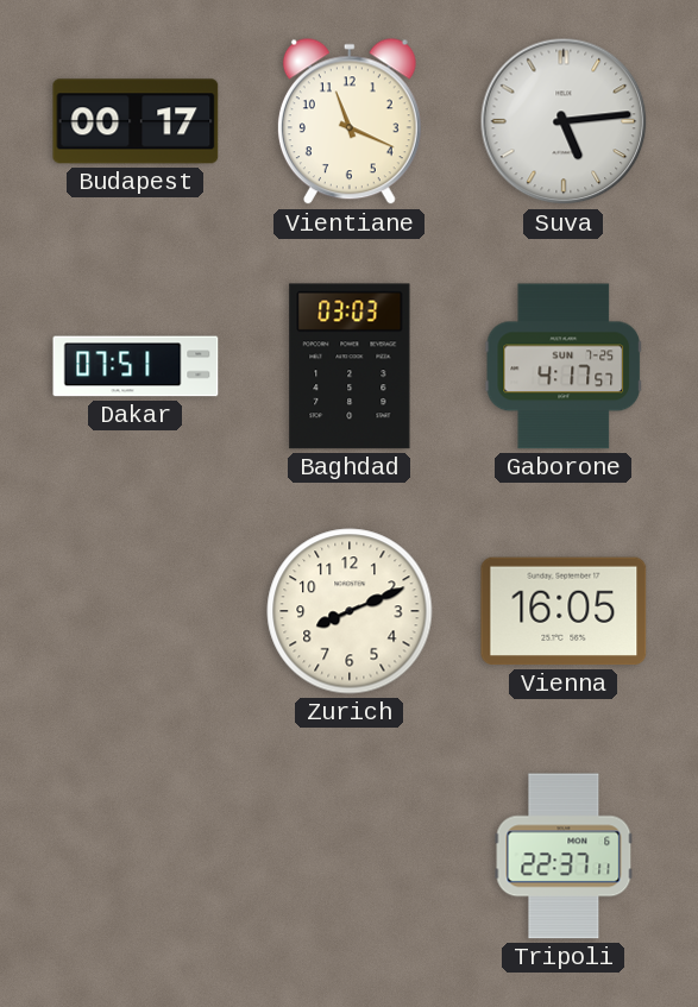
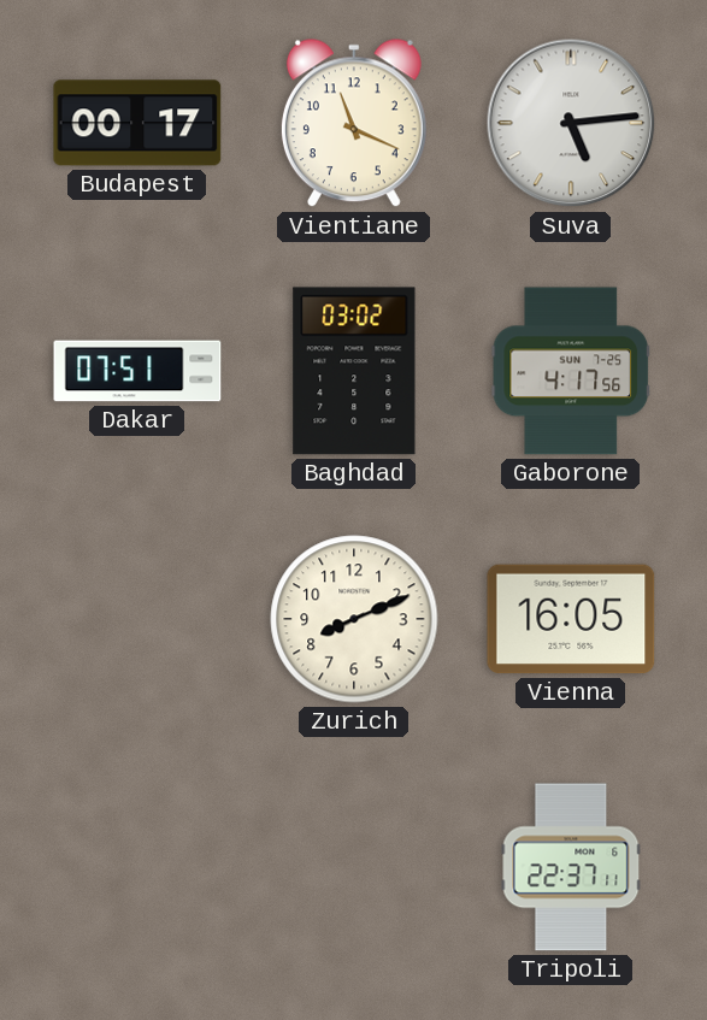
Baghdad: 03:03 -> 03:02 (354, 371)
Gaborone: 4:17:57 -> 4:17:56 (571, 371)
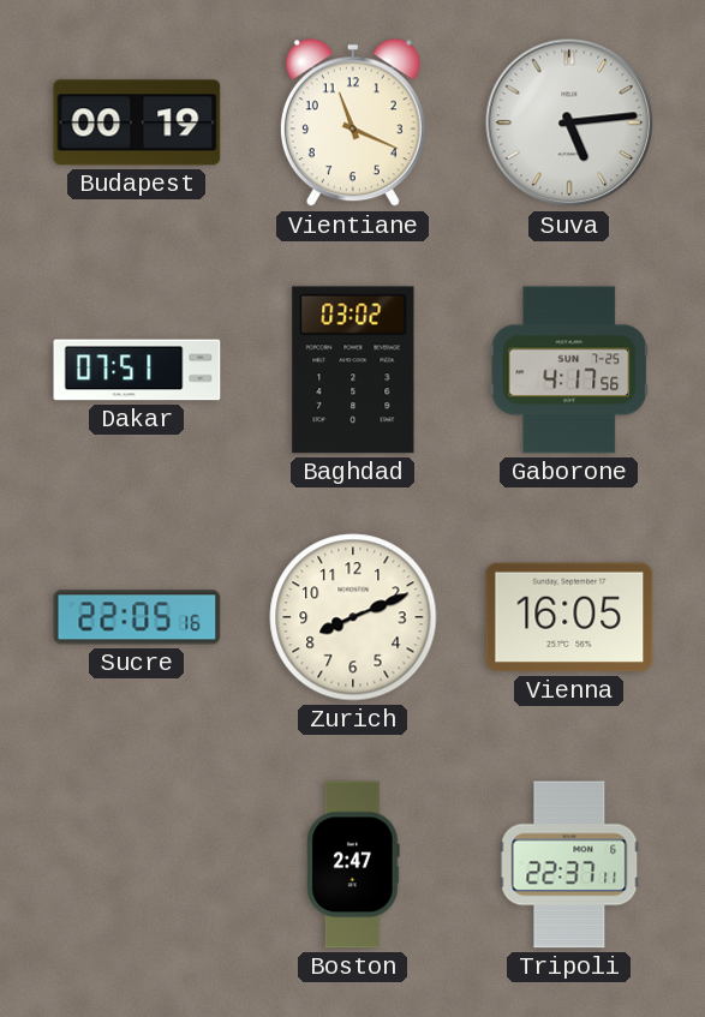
Budapest: 00:17 -> 00:19 (137, 122)
Sucre: none -> 22:05 (137, 617)
Boston: none -> 2:47 (353, 865)
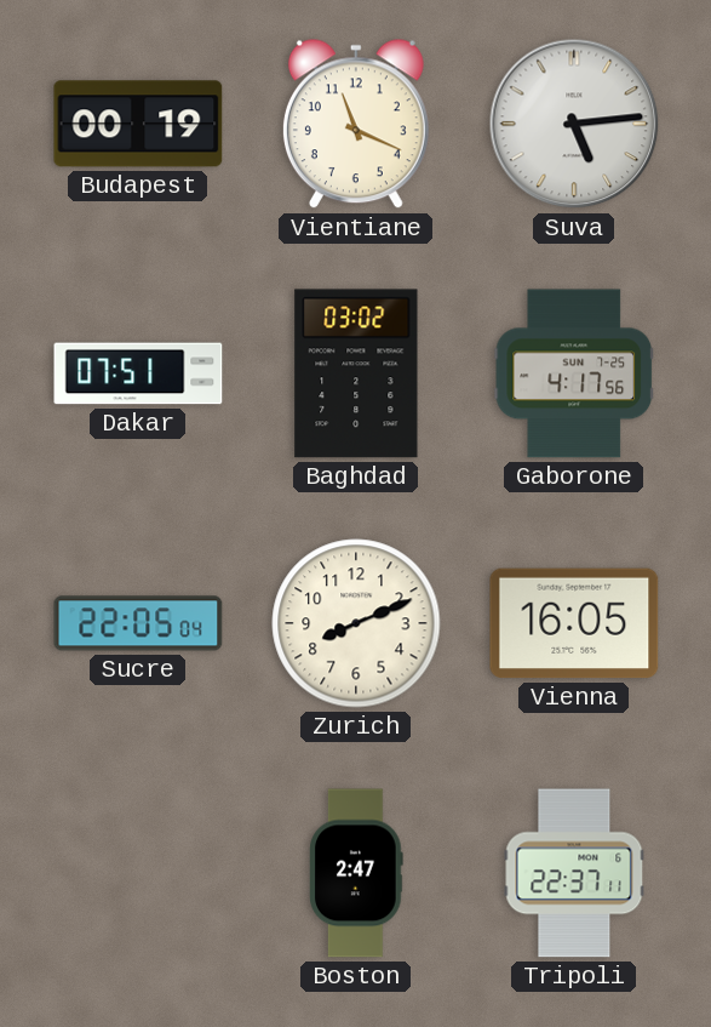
Sucre: 22:05:16 -> 22:05:04 (138, 623)
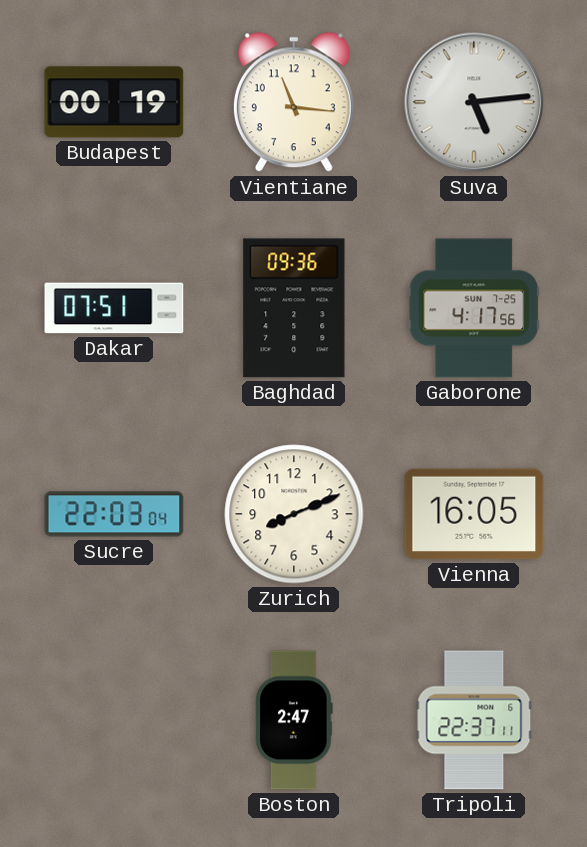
Vientiane: 11:19 -> 11:16 (294, 103)
Baghdad: 03:02 -> 09:36 (294, 308)
Sucre: 22:05 -> 22:03 (114, 514)
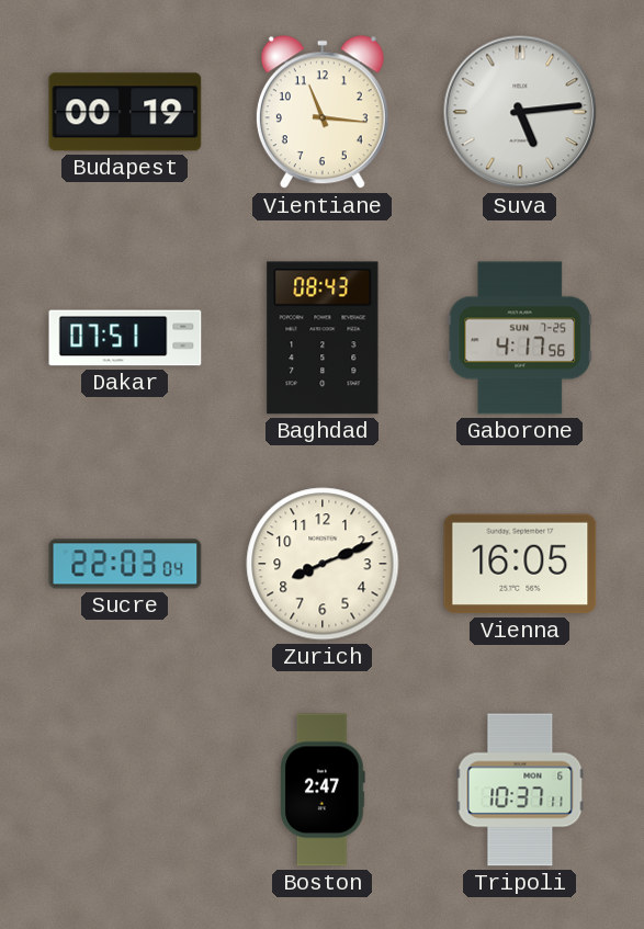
Baghdad: 09:36 -> 08:43 (323, 338)
Tripoli: 22:37 -> 10:37 (520, 790)
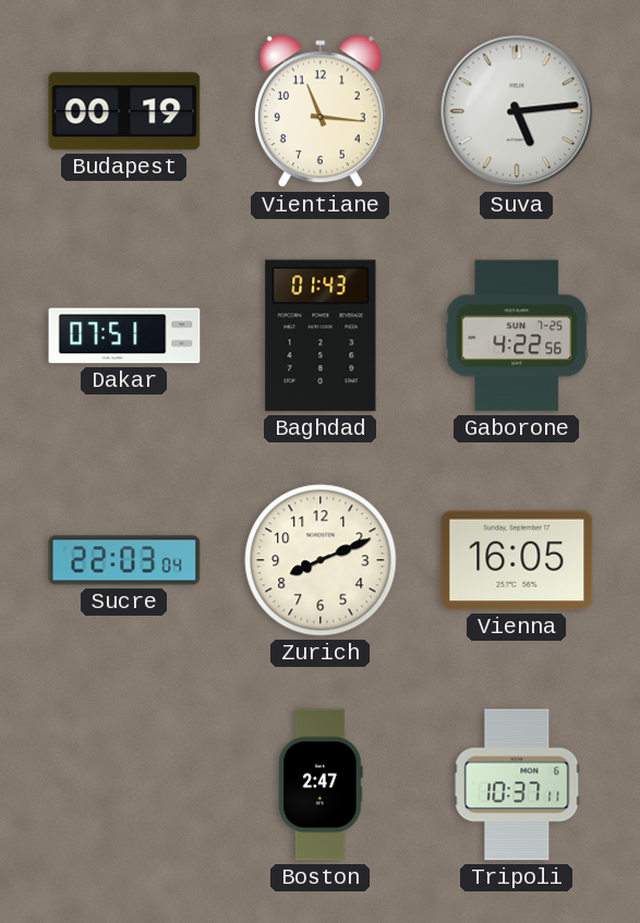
Baghdad: 08:43 -> 01:43 (321, 336)
Gaborone: 4:17 -> 4:22 (517, 336)
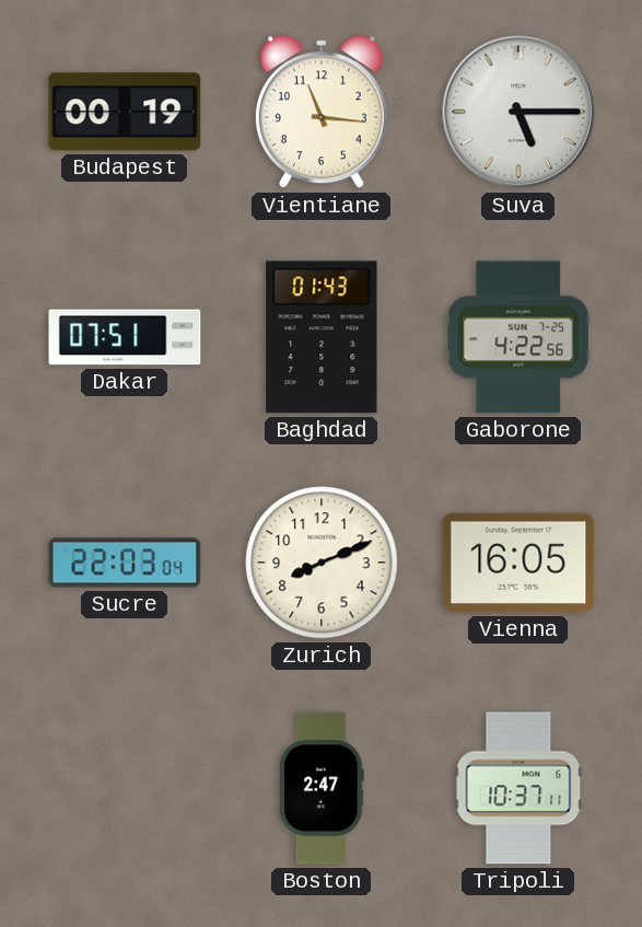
Suva: 5:14 -> 5:15 (518, 112)
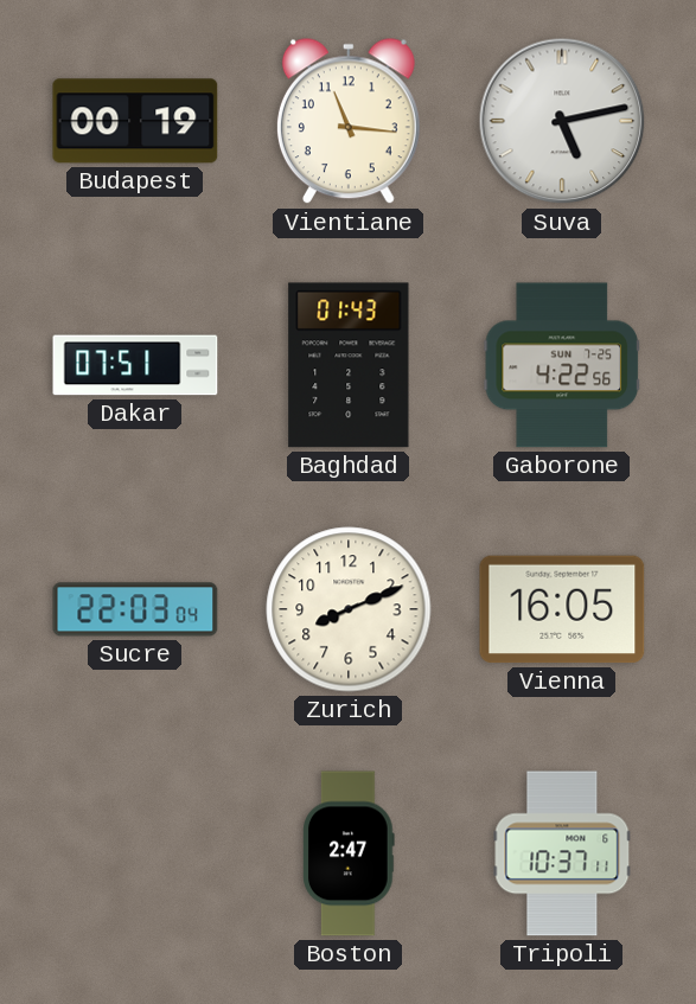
Suva: 5:15 -> 5:13 (562, 121)
